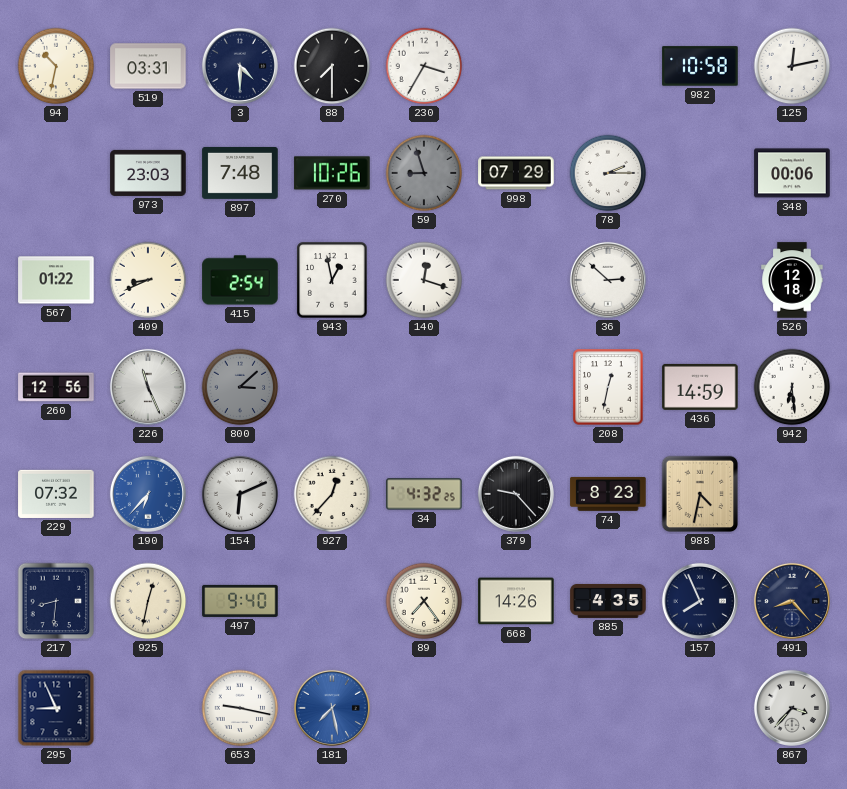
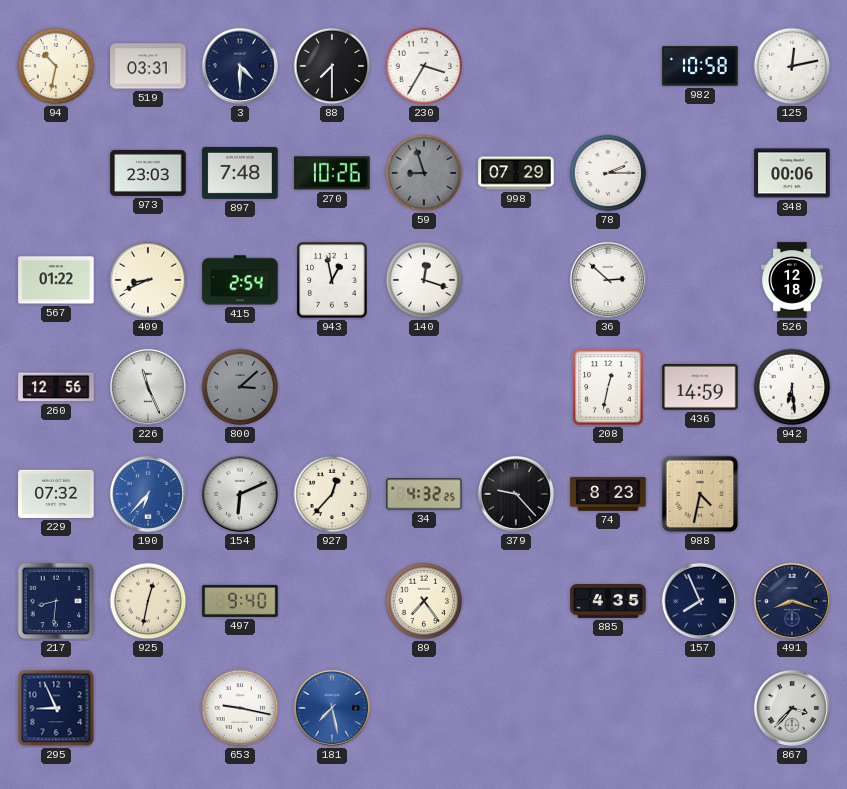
668: 14:26 -> none (516, 601)
491: 8:23 -> 8:18 (792, 601)
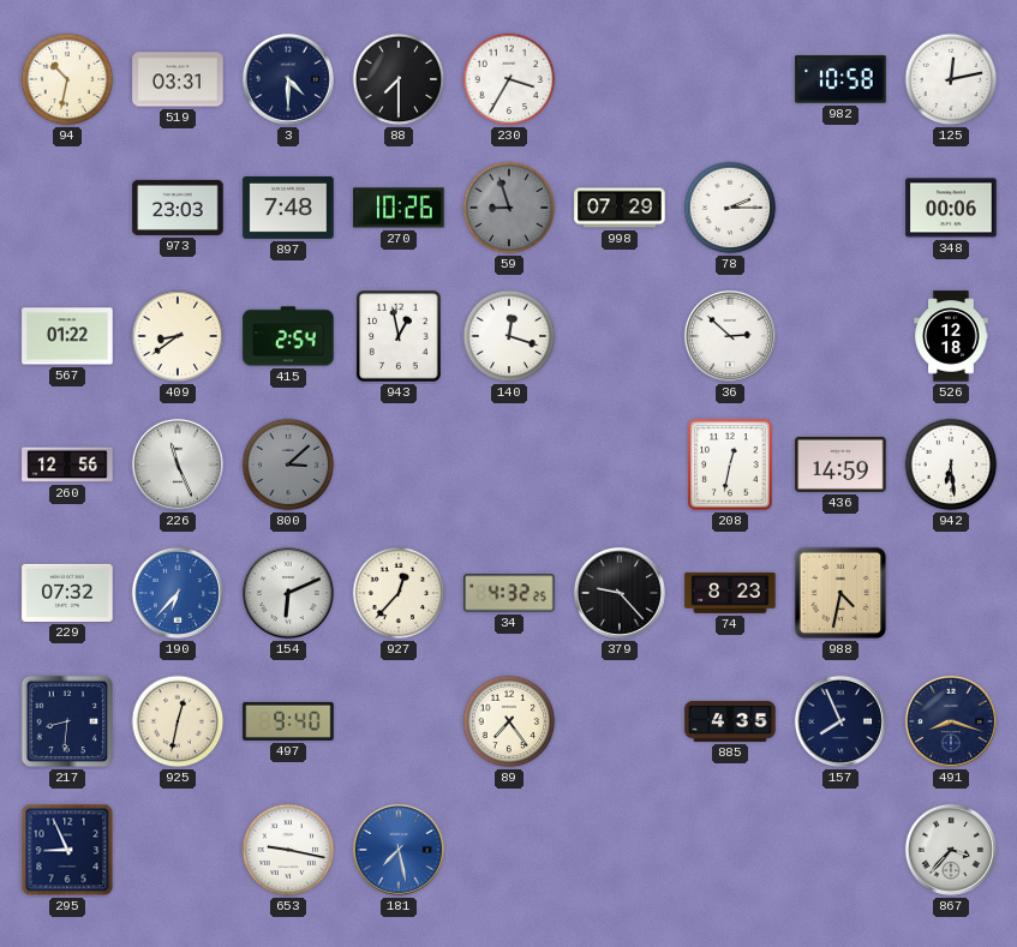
409: 8:41 -> 8:39 (178, 336)
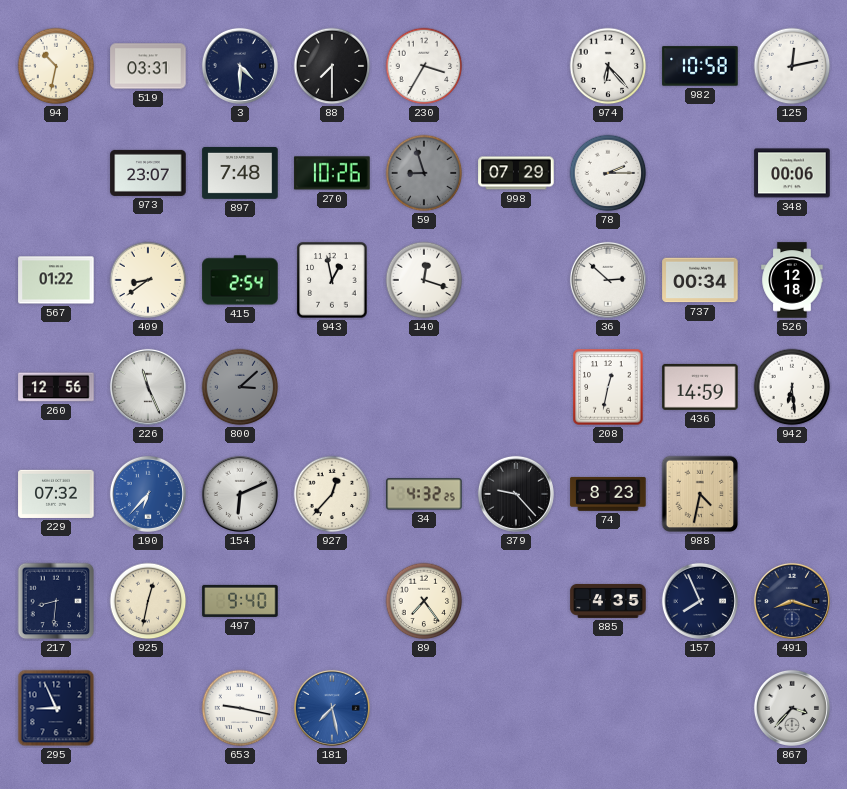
974: none -> 6:23 (608, 66)
973: 23:03 -> 23:07 (148, 173)
737: none -> 00:34 (700, 280)
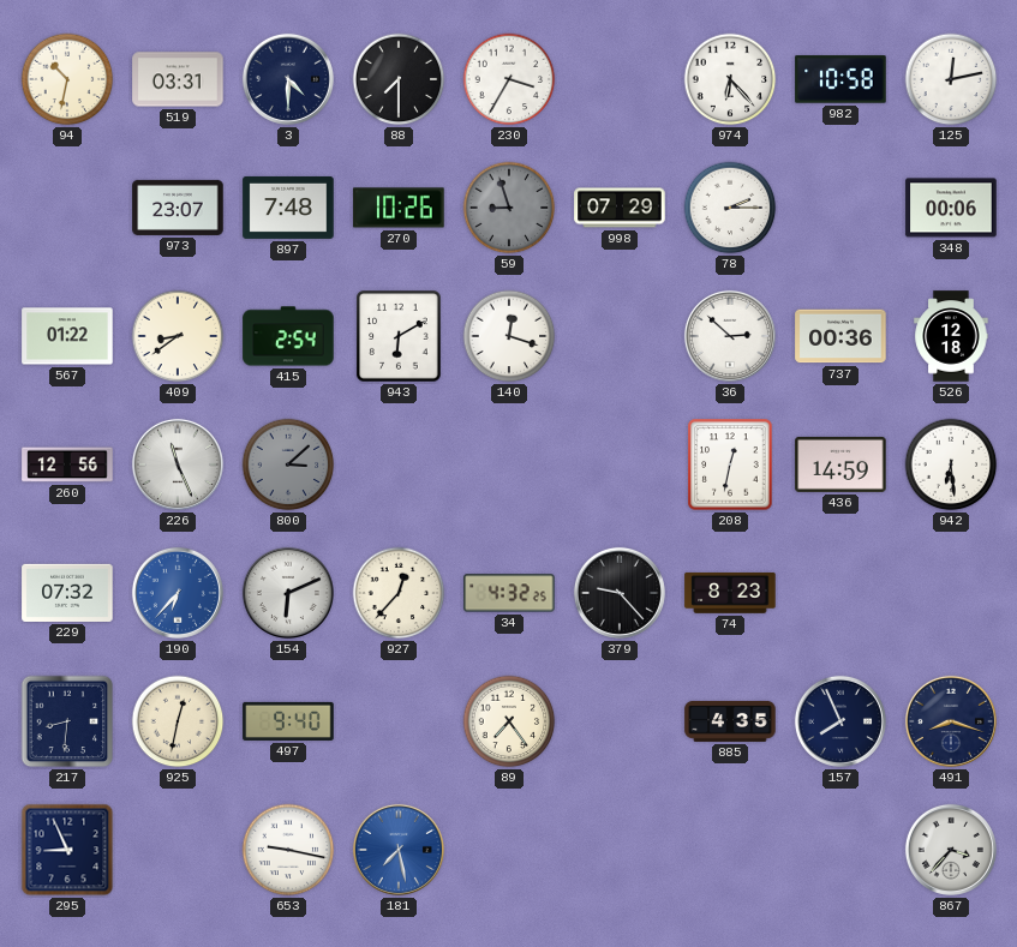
943: 12:58 -> 6:10 (399, 336)
737: 00:34 -> 00:36 (840, 336)
988: 4:32 -> none (700, 494)
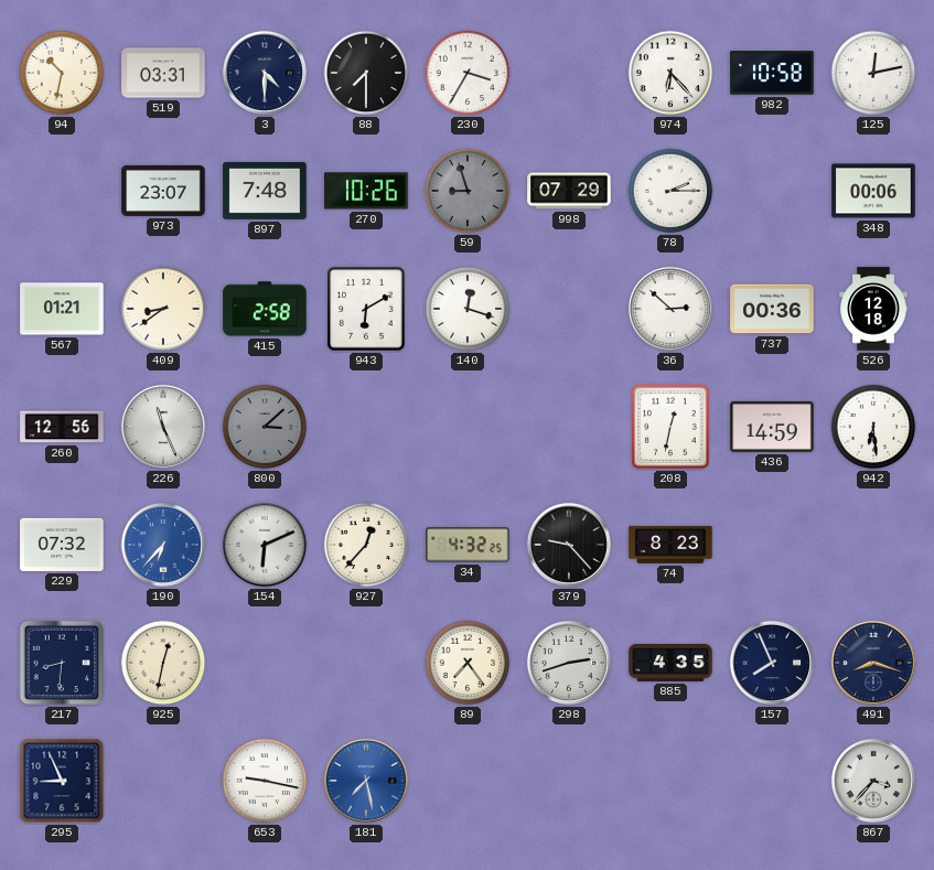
567: 01:22 -> 01:21 (62, 309)
415: 2:54 -> 2:58 (265, 309)
497: 9:40 -> none (288, 721)
298: none -> 2:42 (569, 663)
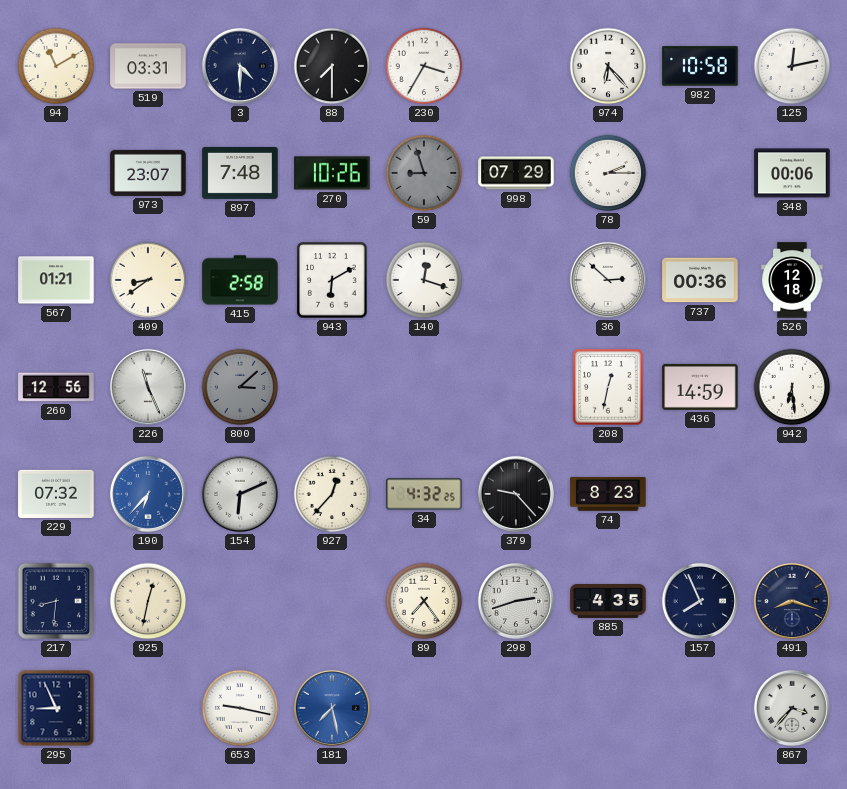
94: 10:32 -> 11:10 (56, 66)
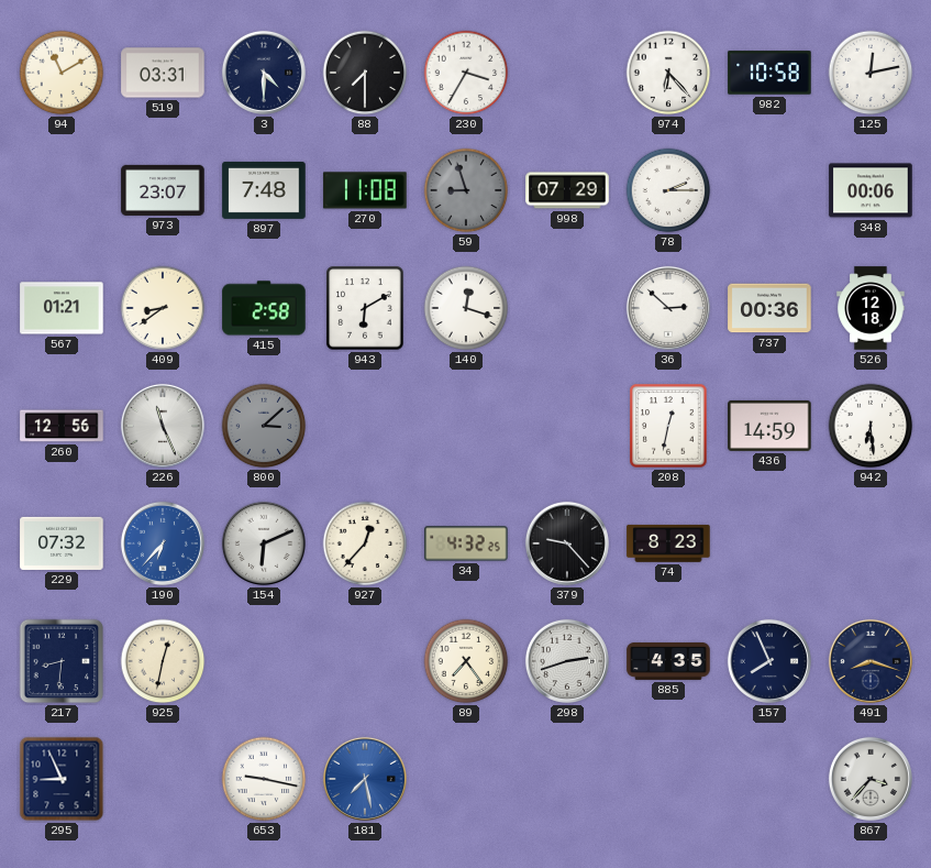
270: 10:26 -> 11:08 (365, 190)
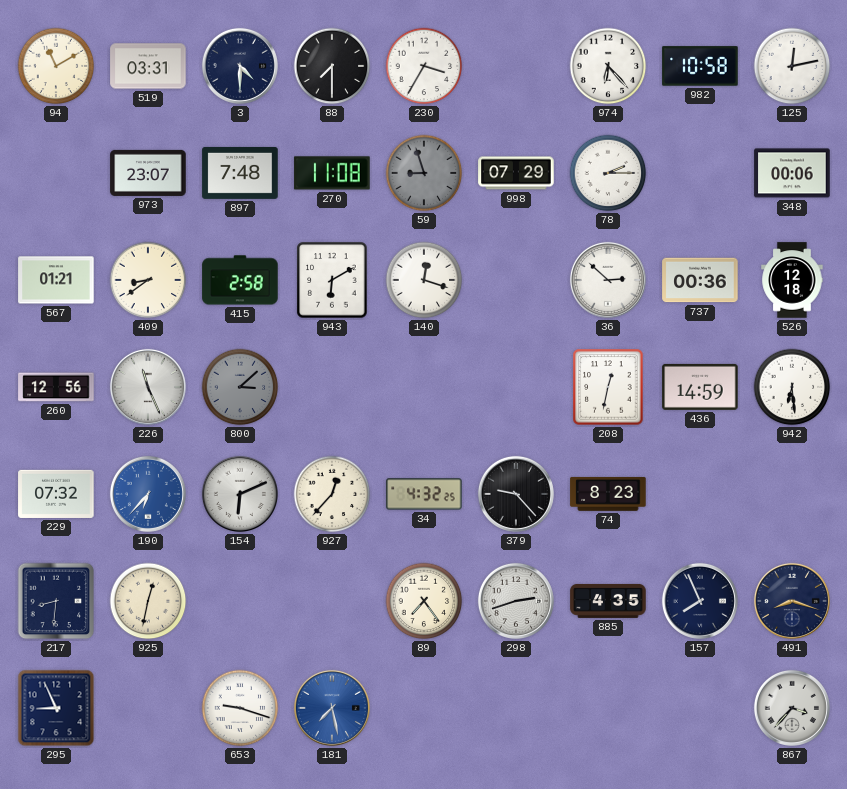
653: 9:17 -> 9:18 (240, 708)
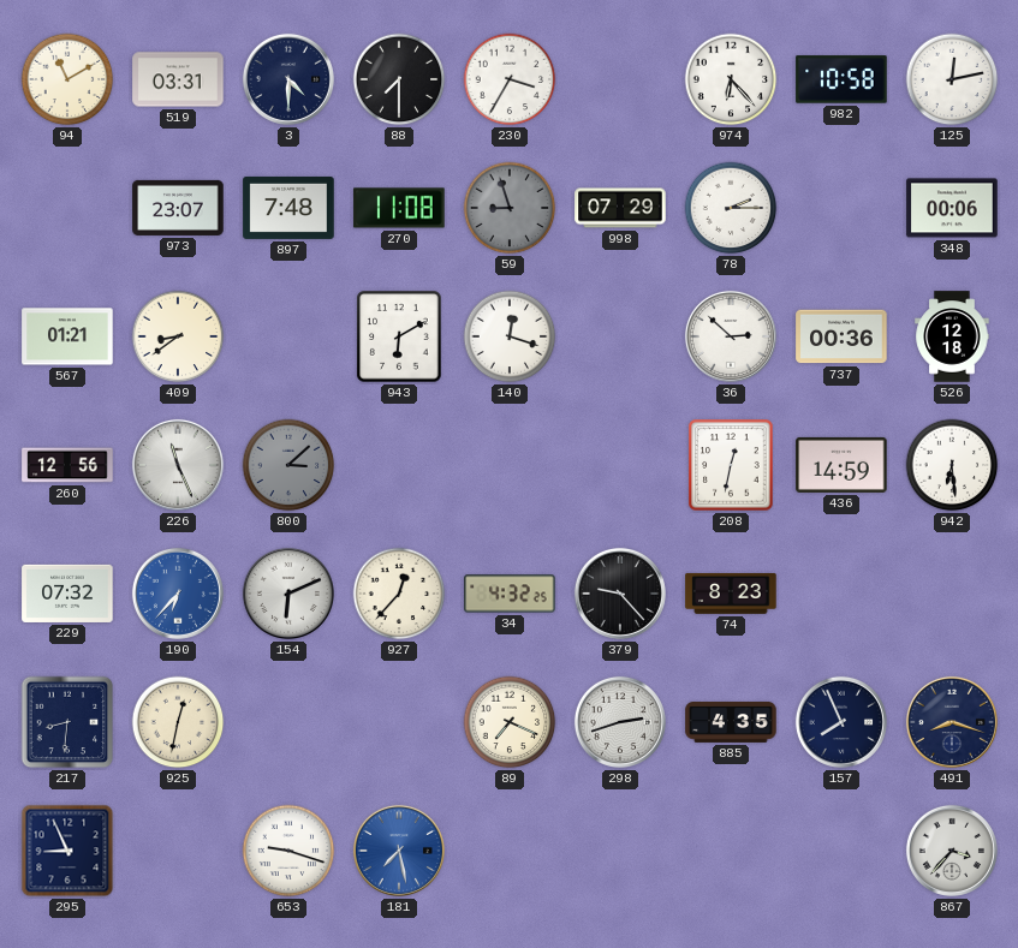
415: 2:58 -> none (240, 280)
89: 7:24 -> 7:19 (510, 722)
